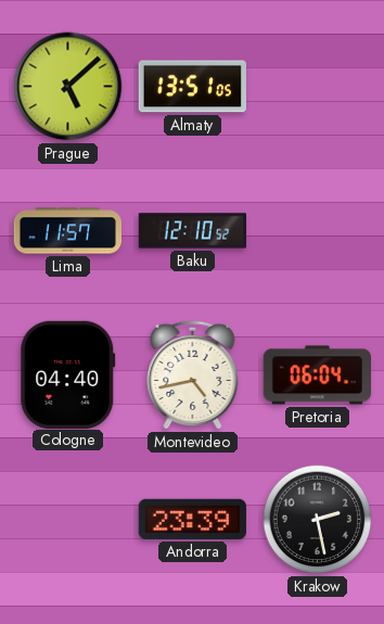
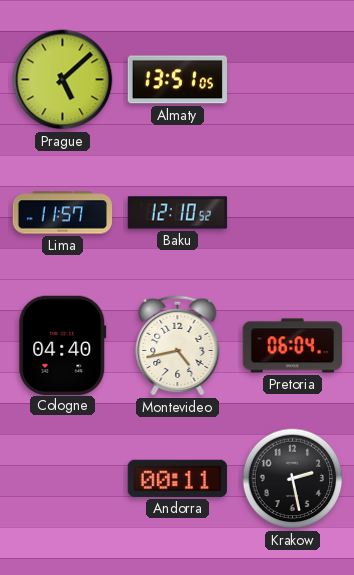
Andorra: 23:39 -> 00:11 (177, 478)
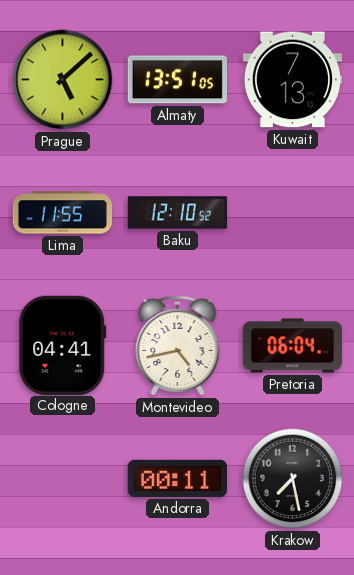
Kuwait: none -> 7:13 (292, 80)
Lima: 11:57 -> 11:55 (63, 213)
Cologne: 04:40 -> 04:41 (63, 345)
Krakow: 2:28 -> 7:28 (293, 479)
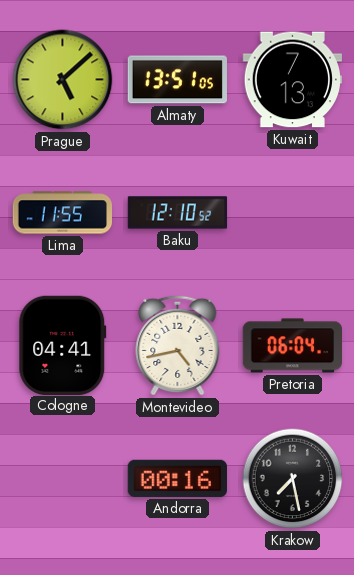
Andorra: 00:11 -> 00:16 (177, 478)
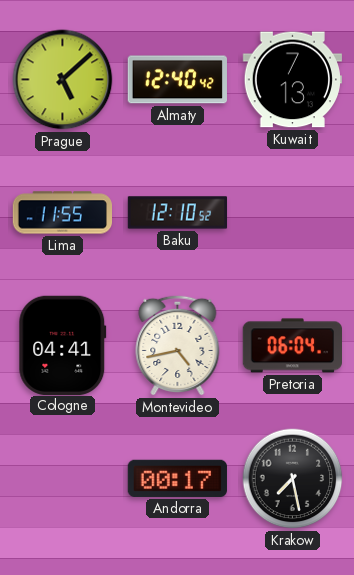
Almaty: 13:51 -> 12:40 (177, 80)
Andorra: 00:16 -> 00:17 (177, 478)
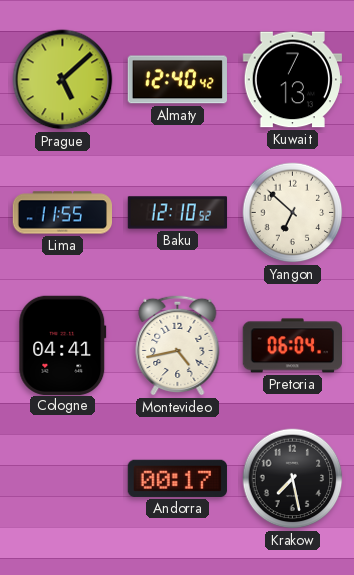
Yangon: none -> 6:52 (293, 213)
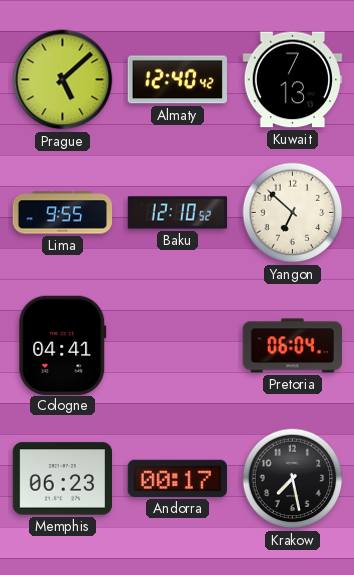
Lima: 11:55 -> 9:55 (63, 213)
Montevideo: 4:43 -> none (178, 345)
Memphis: none -> 06:23 (62, 479)
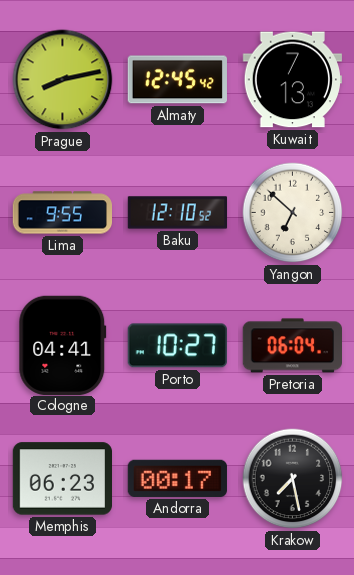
Prague: 5:08 -> 8:13 (63, 80)
Almaty: 12:40 -> 12:45 (177, 80)
Porto: none -> 10:27 (177, 346)
